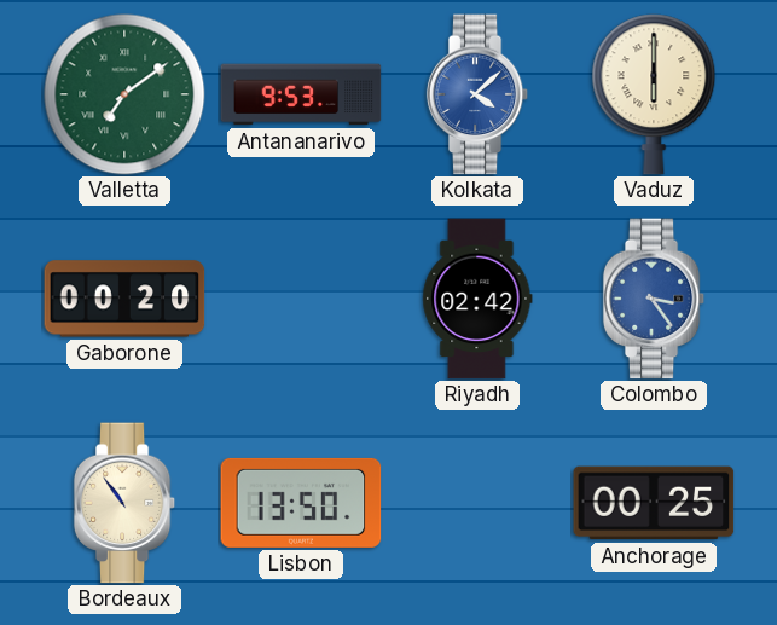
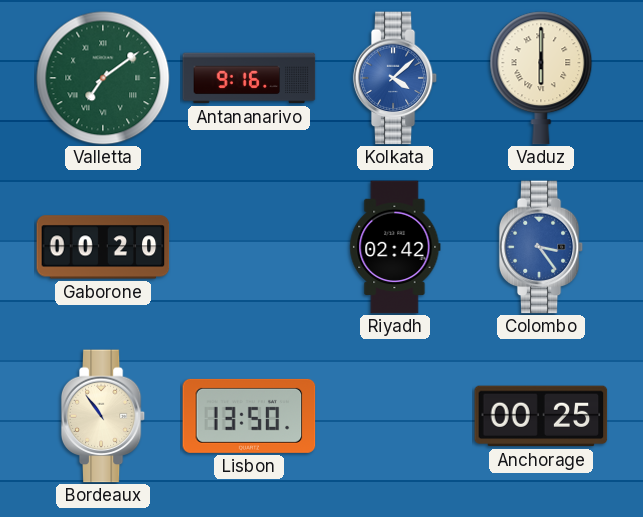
Antananarivo: 9:53 -> 9:16 (249, 78)
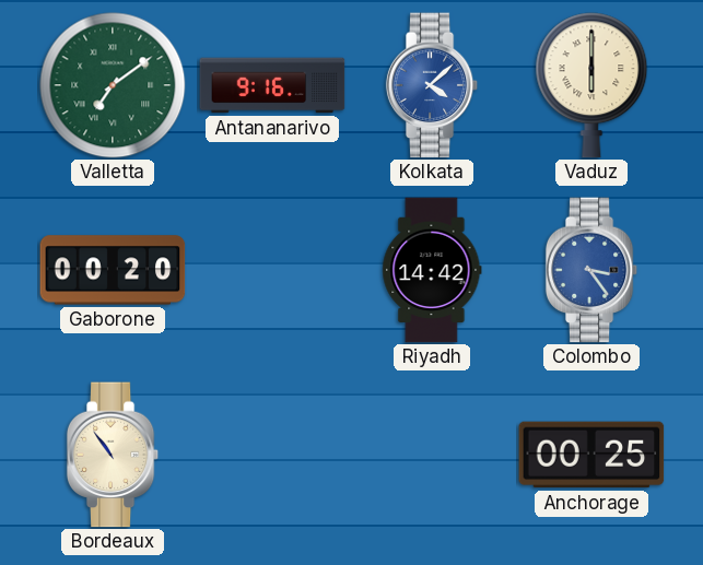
Riyadh: 02:42 -> 14:42 (432, 270)
Lisbon: 13:50 -> none (249, 416)
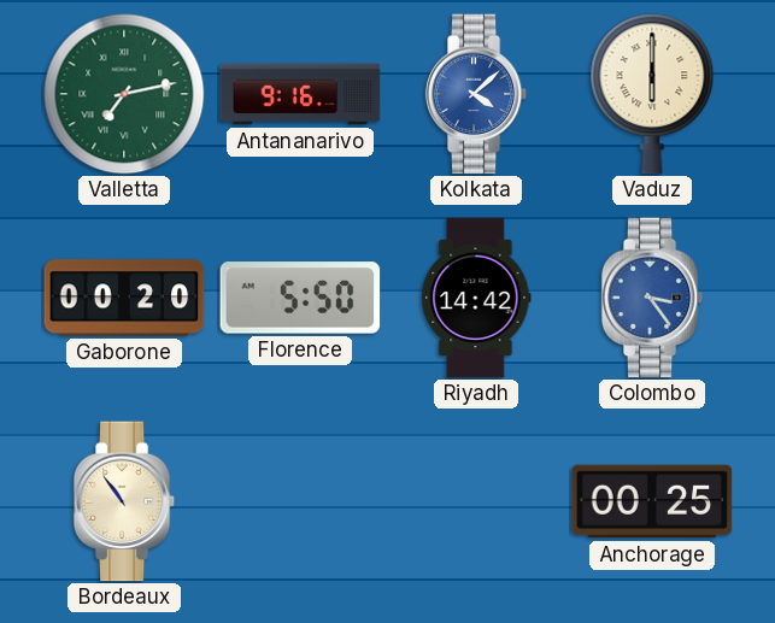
Valletta: 7:09 -> 7:13 (124, 94)
Florence: none -> 5:50 (300, 298)
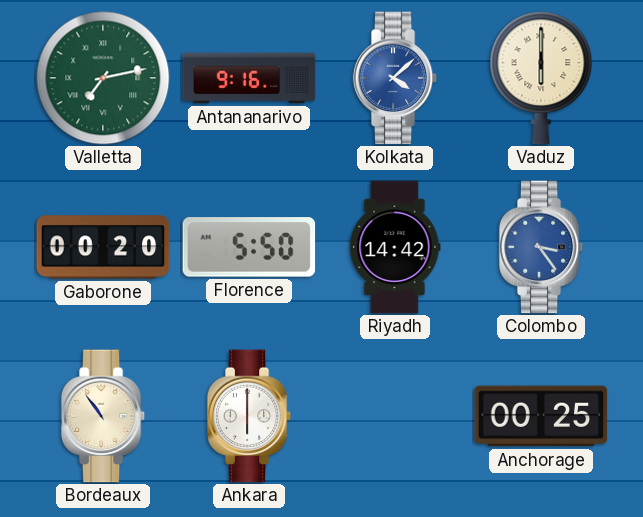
Ankara: none -> 6:00 (249, 416)
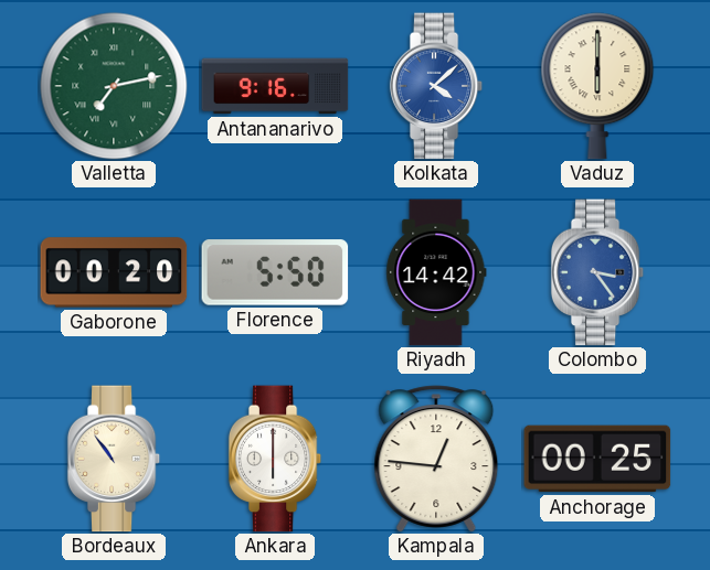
Kampala: none -> 12:46 (436, 459)
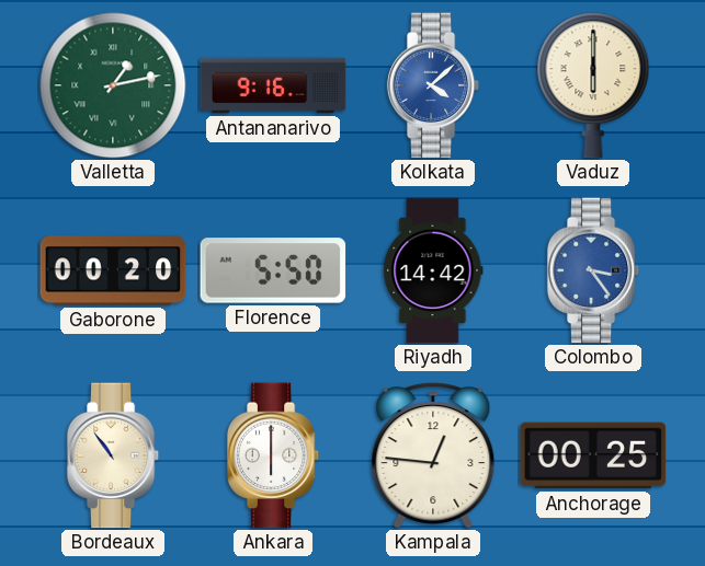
Valletta: 7:13 -> 1:13 (113, 85)
